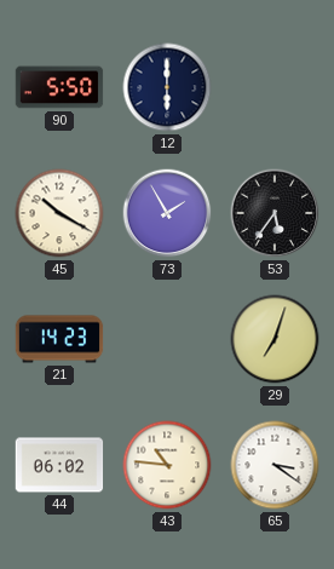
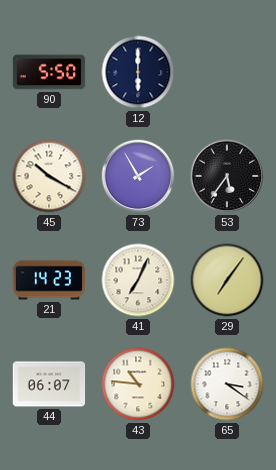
41: none -> 7:04 (138, 280)
29: 7:03 -> 7:06 (227, 280)
44: 06:02 -> 06:07 (49, 384)
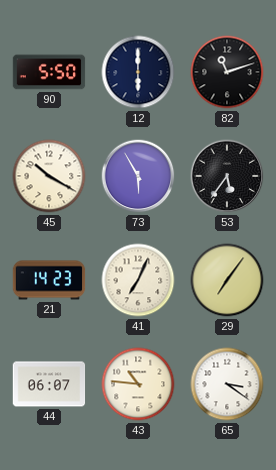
82: none -> 11:12 (227, 72)
73: 1:55 -> 5:55 (138, 176)
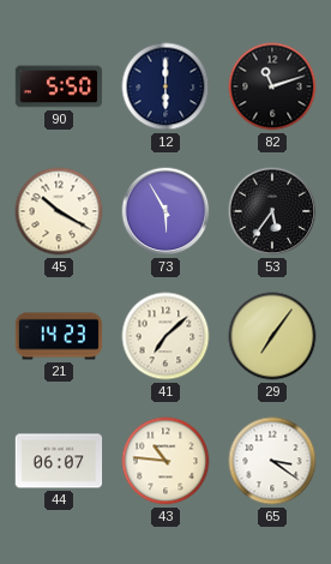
41: 7:04 -> 7:08 (165, 336)
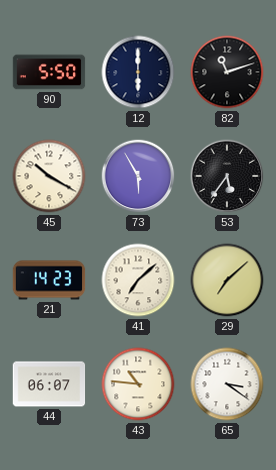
29: 7:06 -> 7:08 (227, 280)
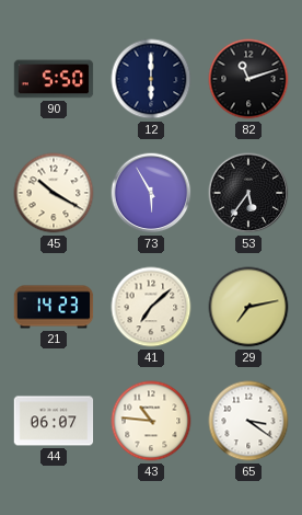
29: 7:08 -> 7:13 (248, 307)
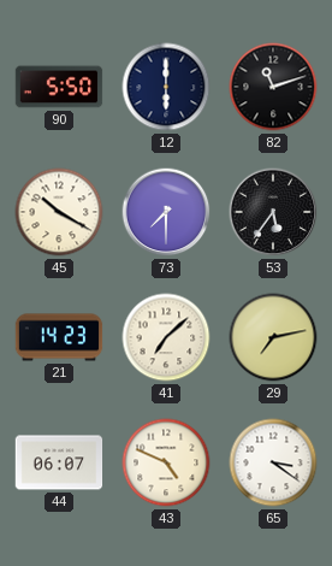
73: 5:55 -> 7:30 (166, 212)
43: 10:46 -> 4:49 (166, 462)
